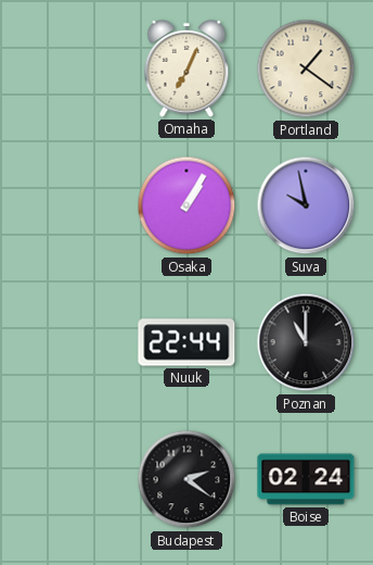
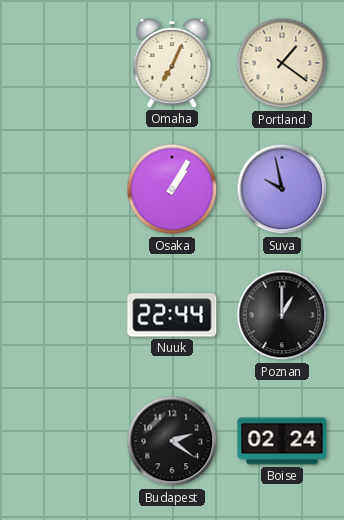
Poznan: 11:00 -> 1:00 (282, 315)
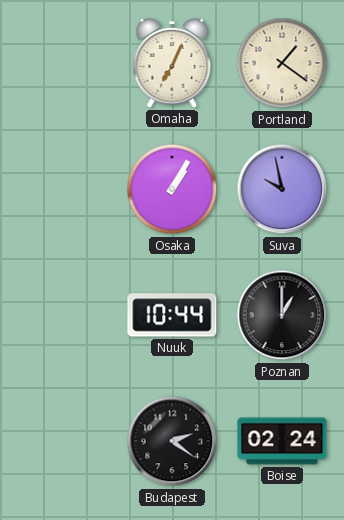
Nuuk: 22:44 -> 10:44 (172, 315)
